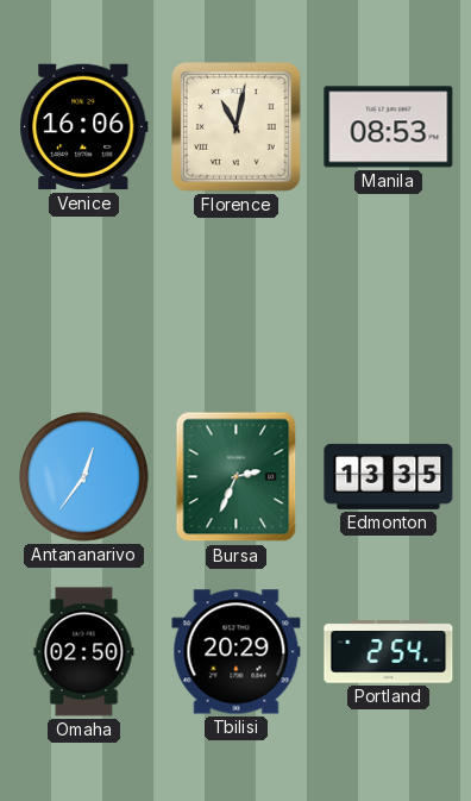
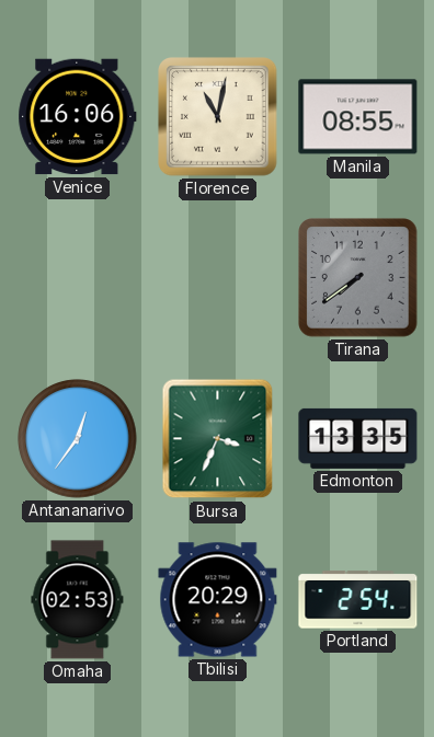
Manila: 08:53 -> 08:55 (358, 117)
Tirana: none -> 7:39 (358, 278)
Bursa: 2:34 -> 3:34 (218, 439)
Omaha: 02:50 -> 02:53 (78, 600)
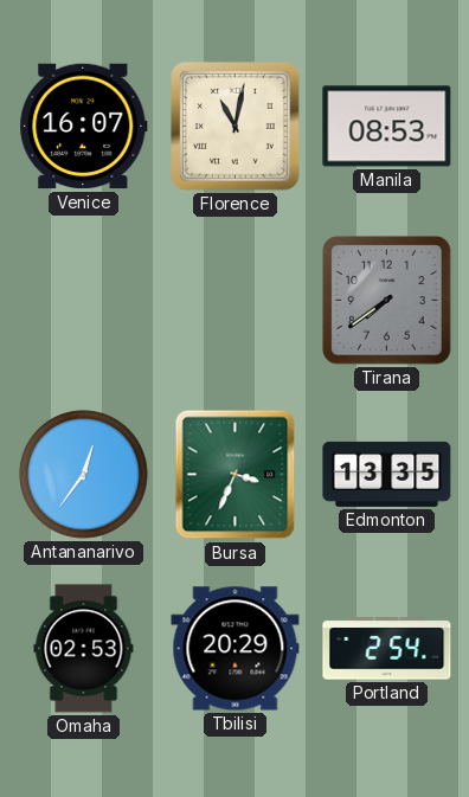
Venice: 16:06 -> 16:07 (84, 127)
Manila: 08:55 -> 08:53 (387, 127)
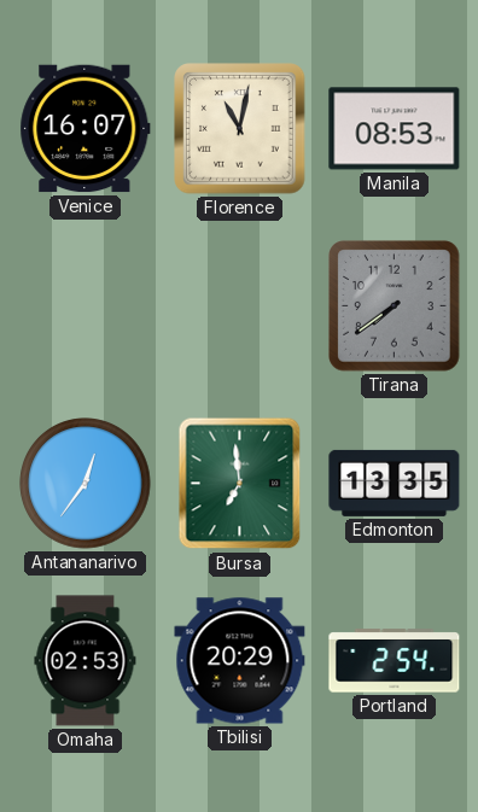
Bursa: 3:34 -> 6:59 (240, 484)
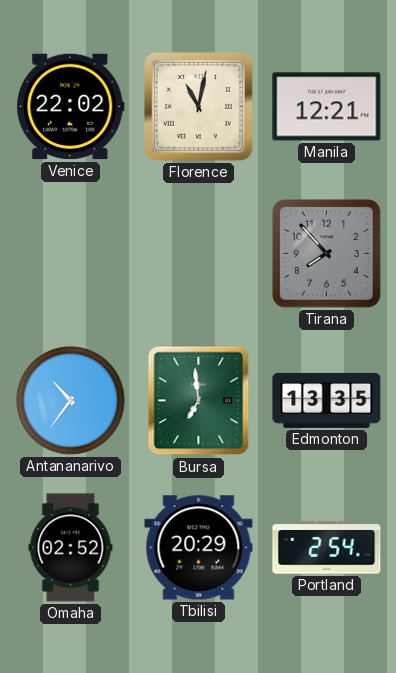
Venice: 16:07 -> 22:02 (71, 107)
Manila: 08:53 -> 12:21 (327, 107)
Tirana: 7:39 -> 7:53 (327, 254)
Antananarivo: 12:36 -> 10:36 (71, 401)
Omaha: 02:53 -> 02:52 (71, 548)
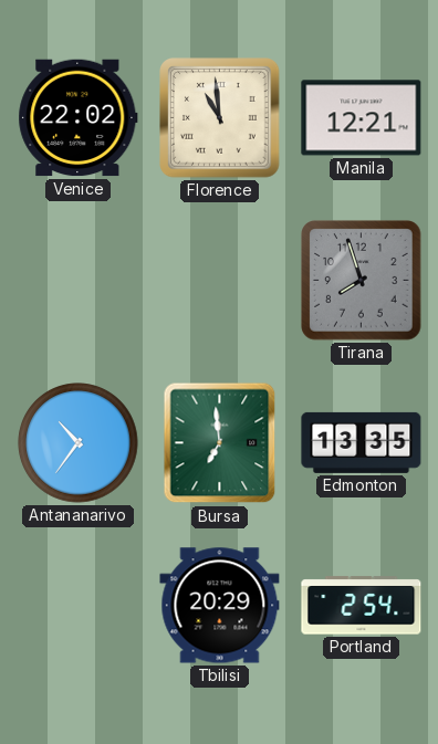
Florence: 11:02 -> 10:59 (220, 118)
Tirana: 7:53 -> 7:57 (362, 281)
Omaha: 02:52 -> none (71, 548)
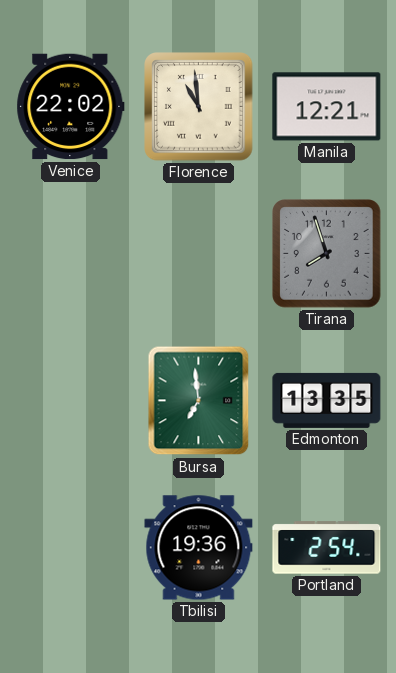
Antananarivo: 10:36 -> none (79, 443)
Tbilisi: 20:29 -> 19:36 (199, 548)
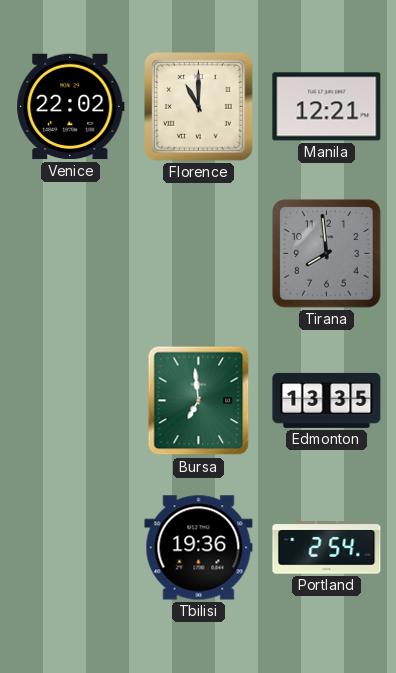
Florence: 10:59 -> 11:00 (199, 107)
Tirana: 7:57 -> 7:59 (327, 254)
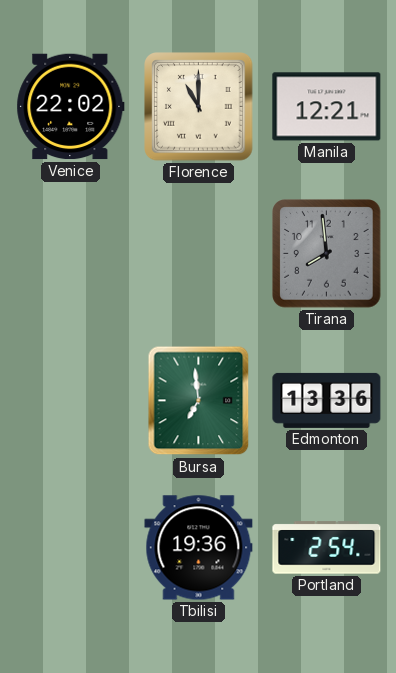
Edmonton: 13:35 -> 13:36 (327, 400)
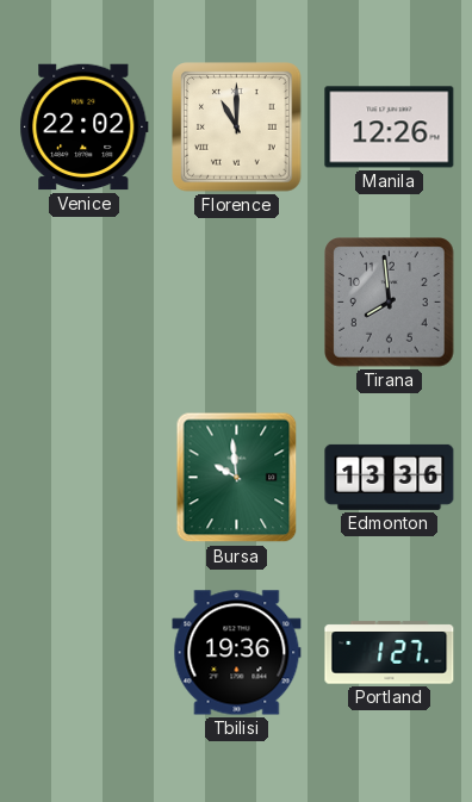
Manila: 12:21 -> 12:26 (390, 128)
Bursa: 6:59 -> 9:59 (237, 478)
Portland: 2:54 -> 1:27 (390, 653)
